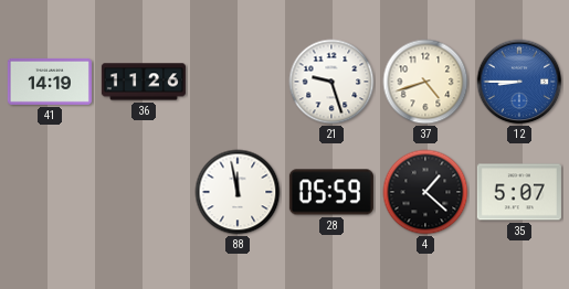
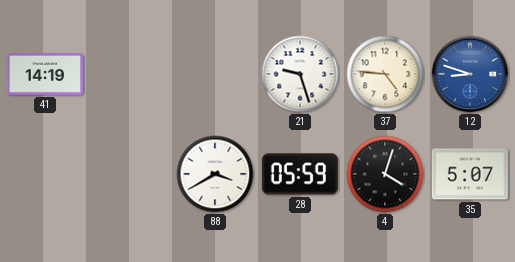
36: 11:26 -> none (144, 82)
37: 4:42 -> 4:46 (385, 74)
12: 8:45 -> 8:48 (470, 74)
88: 11:58 -> 3:40 (215, 174)
4: 1:22 -> 4:03 (385, 174)
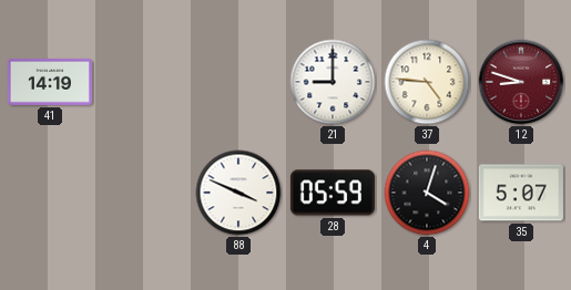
21: 9:27 -> 9:00 (333, 82)
12 dial: blue -> burgundy (521, 82)
88: 3:40 -> 3:49 (238, 193)
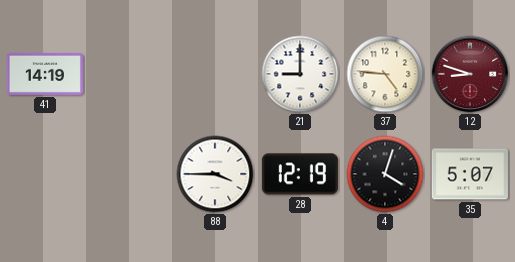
88: 3:49 -> 3:45 (215, 174)
28: 05:59 -> 12:19 (300, 174)
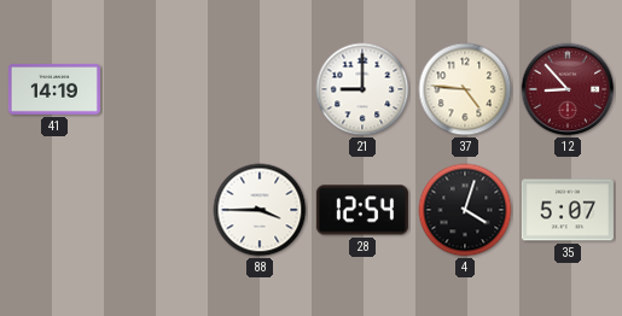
12: 8:48 -> 8:53 (568, 89)
28: 12:19 -> 12:54 (362, 210)
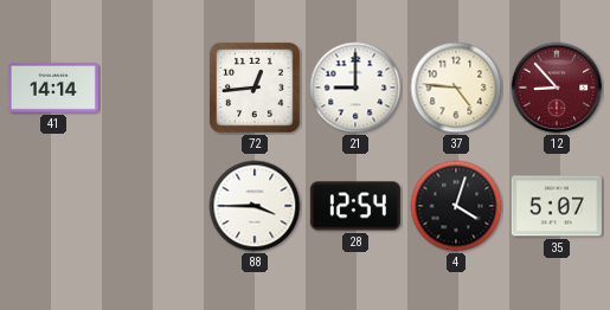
41: 14:19 -> 14:14 (53, 88)
72: none -> 12:44 (255, 88)
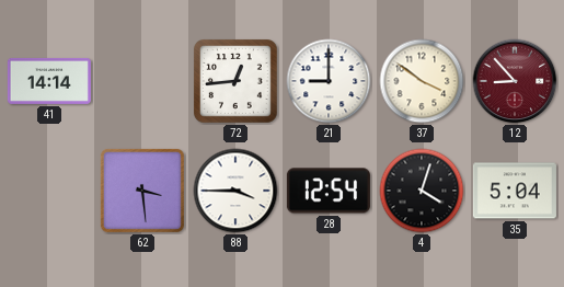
37: 4:46 -> 3:51 (422, 81)
62: none -> 3:29 (142, 191)
35: 5:07 -> 5:04 (515, 191)
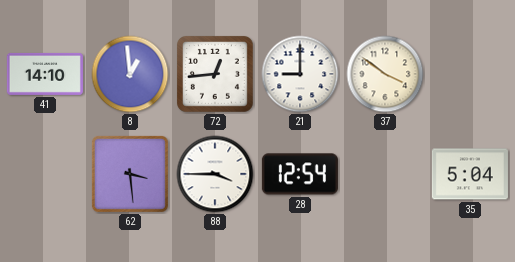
41: 14:14 -> 14:10 (45, 74)
8: none -> 12:59 (130, 74)
12: 8:53 -> none (515, 81)
4: 4:03 -> none (422, 191)
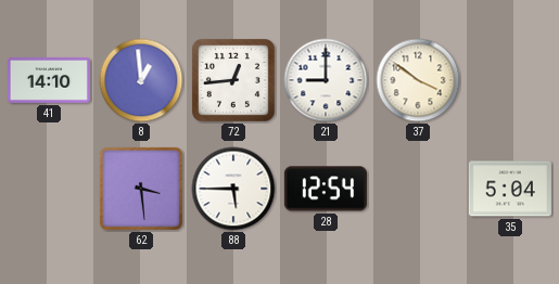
88: 3:45 -> 5:45 (233, 189)
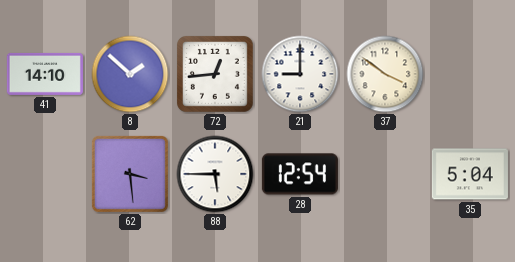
8: 12:59 -> 1:52 (130, 74)
